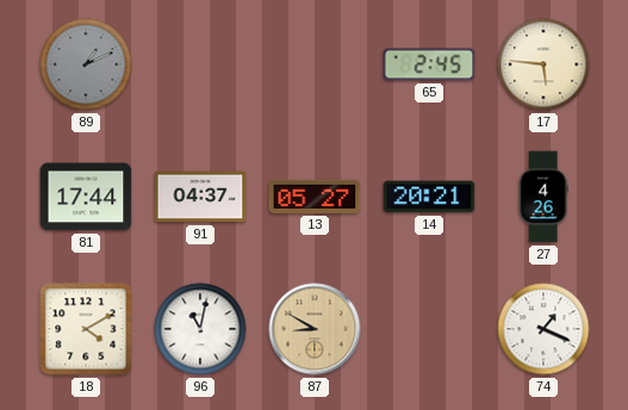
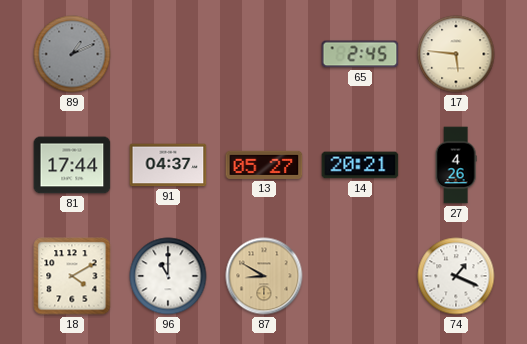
96: 11:02 -> 11:00 (168, 276)
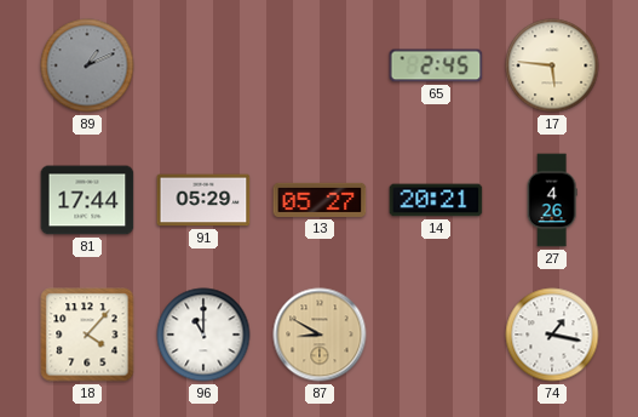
91: 04:37 -> 05:29 (203, 200)
18: 4:10 -> 4:07 (87, 335)
74: 1:19 -> 1:17 (552, 335)
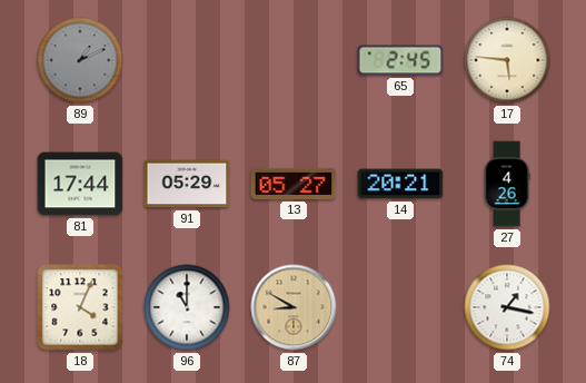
18: 4:07 -> 4:04 (80, 307)
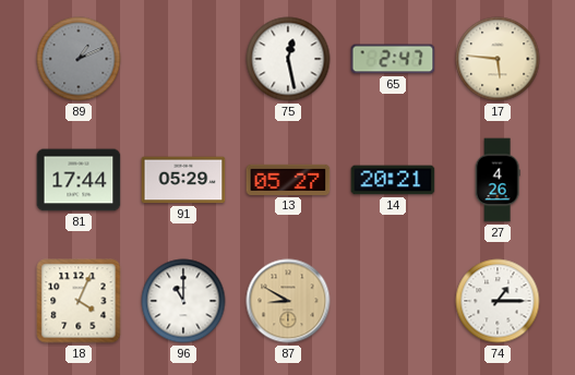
75: none -> 12:28 (288, 59)
65: 2:45 -> 2:47 (393, 59)
74: 1:17 -> 1:15 (498, 301)
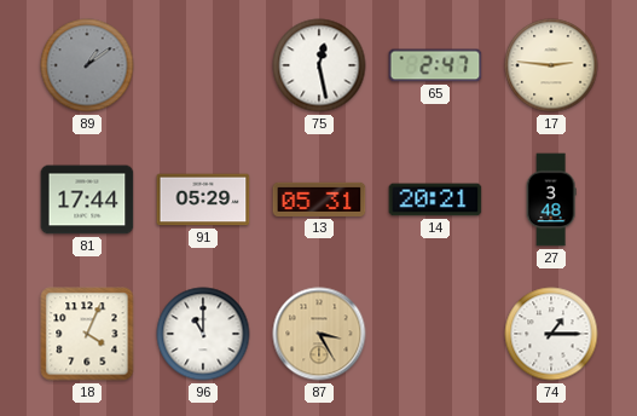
89: 1:11 -> 1:09 (87, 65)
17: 5:46 -> 2:46 (551, 65)
13: 05:27 -> 05:31 (319, 200)
27: 4:26 -> 3:48 (551, 200)
87: 8:50 -> 3:25 (319, 334)
